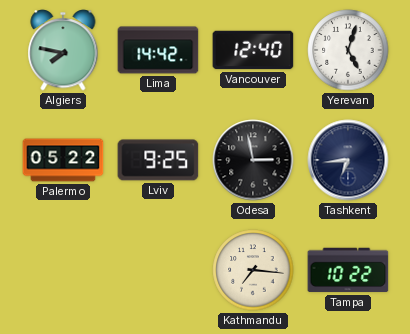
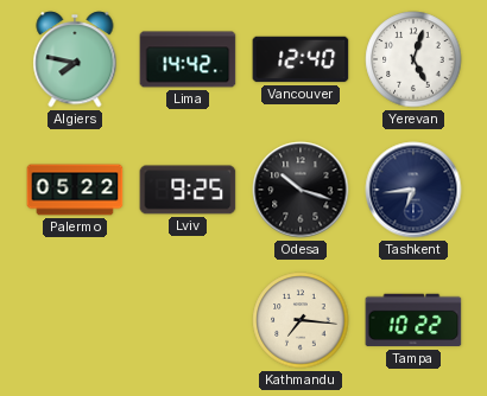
Odesa: 2:58 -> 10:18 (301, 190)
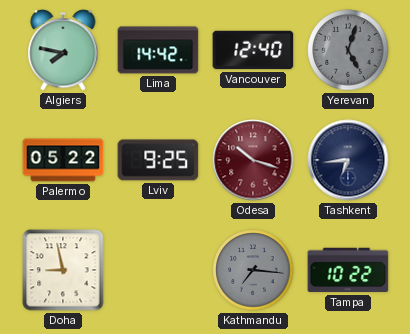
Yerevan dial: white -> grey (348, 50)
Odesa dial: black -> burgundy (253, 160)
Doha: none -> 8:58 (63, 270)
Kathmandu dial: cream -> grey (253, 270)
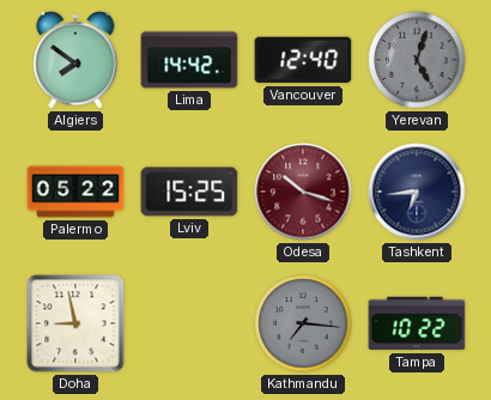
Algiers: 7:47 -> 7:51 (75, 60)
Lviv: 9:25 -> 15:25 (189, 192)
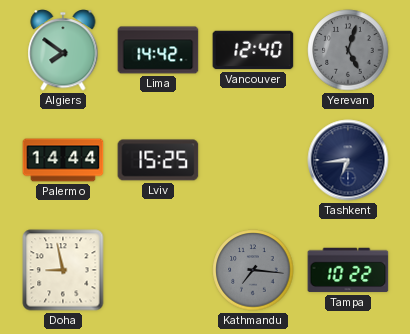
Palermo: 05:22 -> 14:44 (63, 160)
Odesa: 10:18 -> none (303, 192)
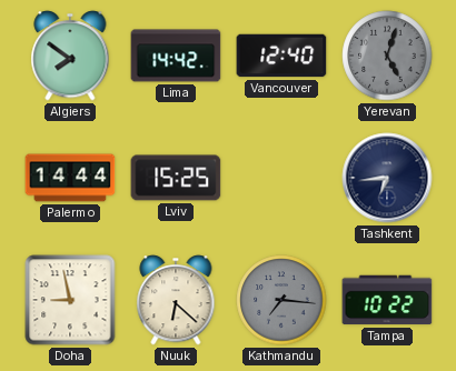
Nuuk: none -> 6:22 (176, 300)
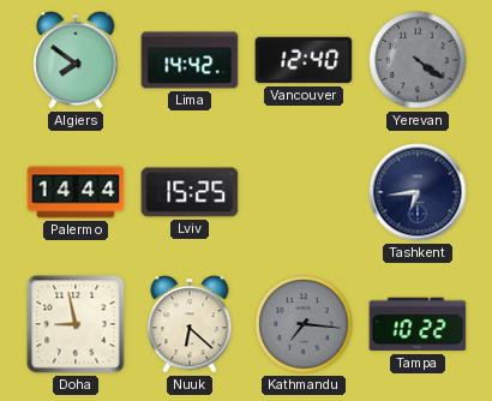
Yerevan: 5:03 -> 4:21 (418, 60)
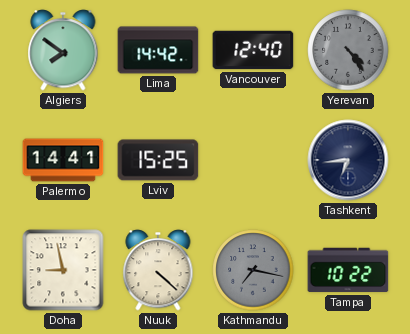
Yerevan: 4:21 -> 4:24 (348, 50)
Palermo: 14:44 -> 14:41 (63, 160)
Nuuk: 6:22 -> 4:22 (158, 270)
Kathmandu: 7:16 -> 7:17 (253, 270)
